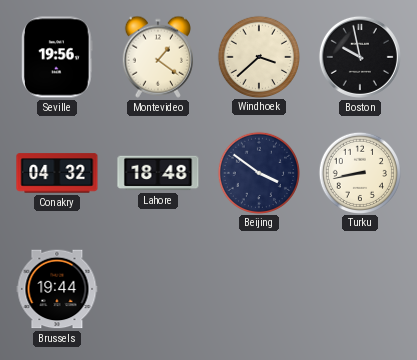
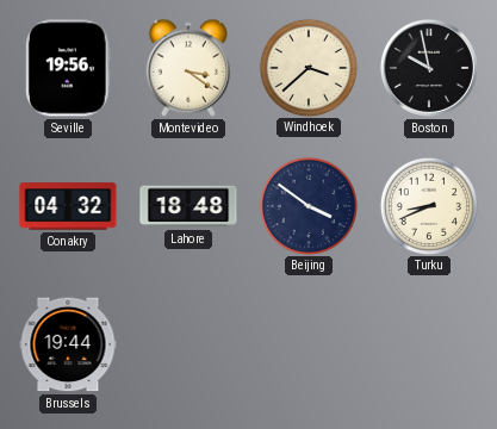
Montevideo: 1:21 -> 3:21 (188, 68)
Turku: 8:43 -> 8:41 (428, 205)
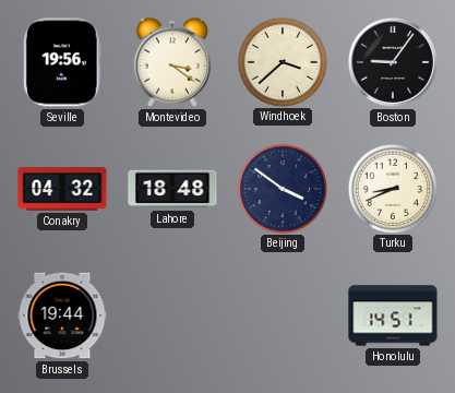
Boston: 9:58 -> 9:06 (393, 62)
Honolulu: none -> 14:51 (393, 315)
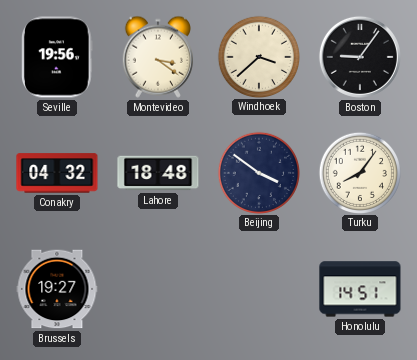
Turku: 8:41 -> 8:06 (359, 172)
Brussels: 19:44 -> 19:27 (57, 289)
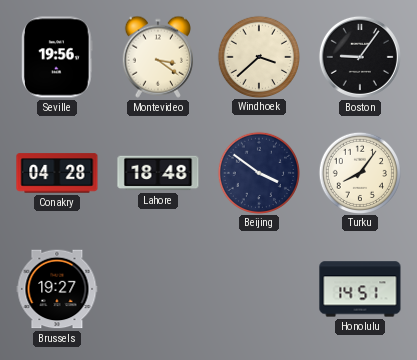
Conakry: 04:32 -> 04:28 (57, 173)
